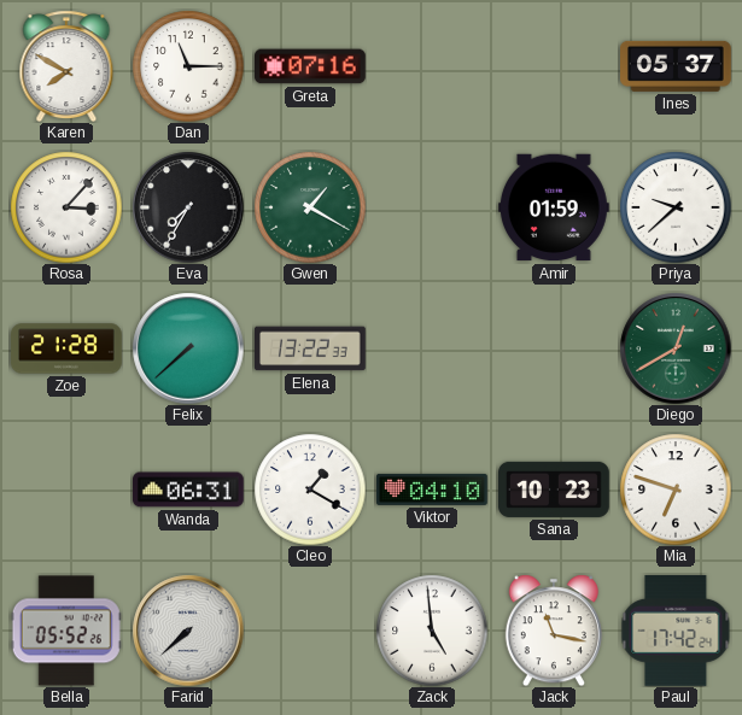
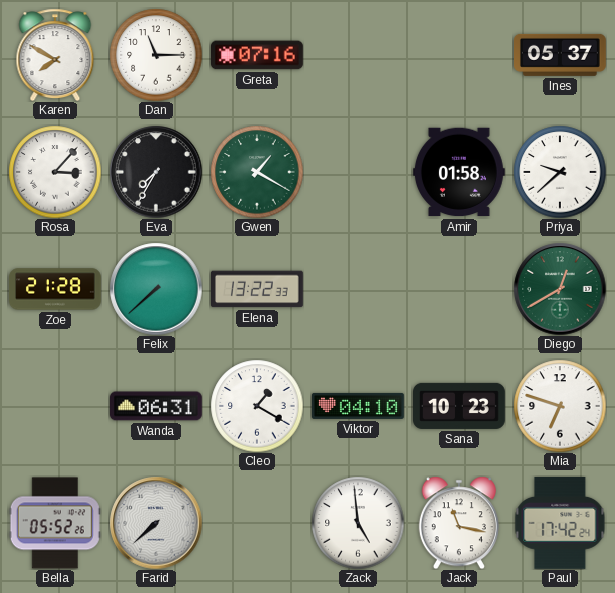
Amir: 01:59 -> 01:58 (460, 172)
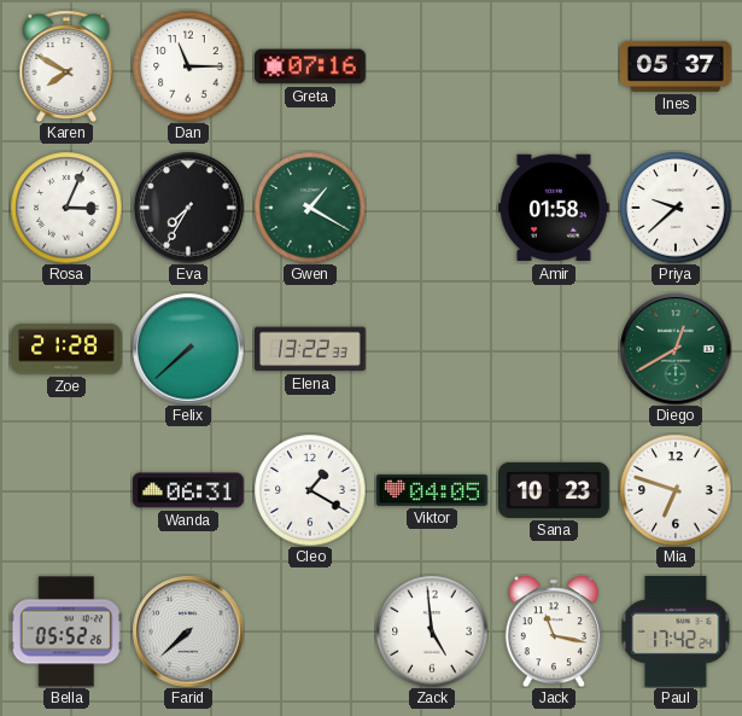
Rosa: 3:07 -> 3:04 (66, 208)
Viktor: 04:10 -> 04:05 (433, 490)
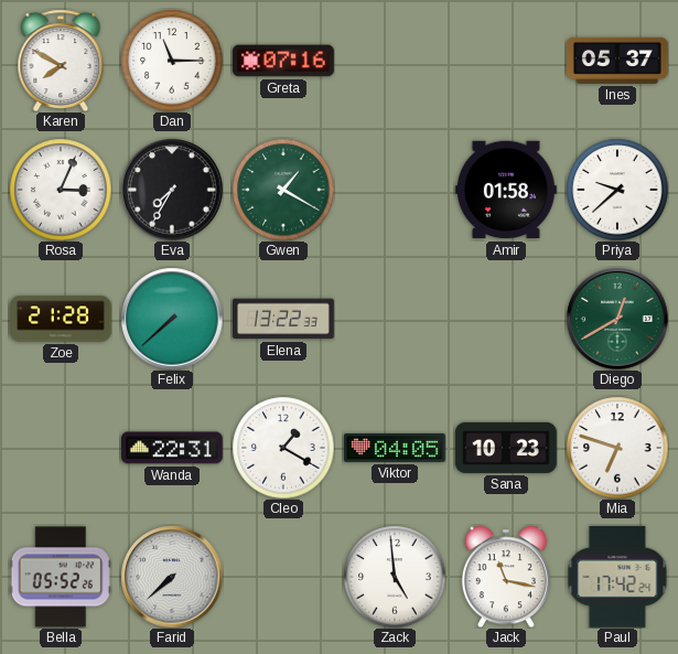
Wanda: 06:31 -> 22:31 (173, 448)
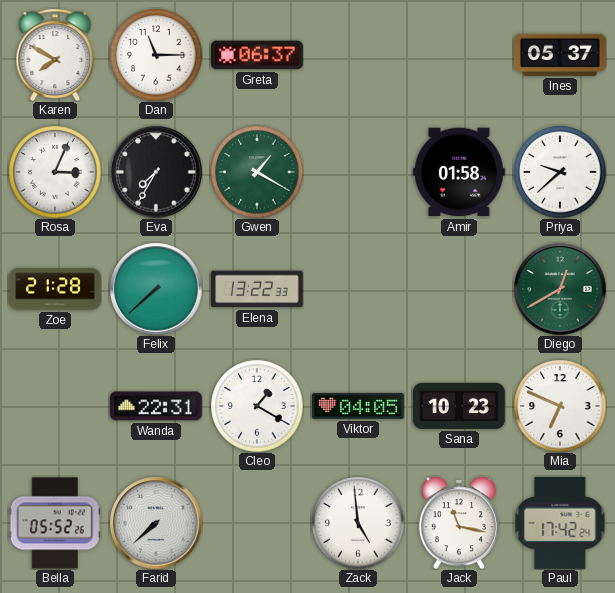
Greta: 07:16 -> 06:37 (258, 55)
Mia: 6:48 -> 6:49 (560, 406)
